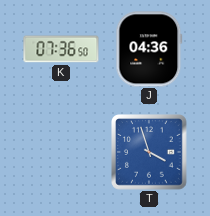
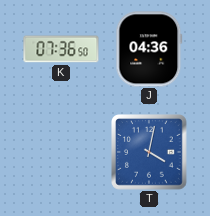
T: 3:57 -> 4:02 (149, 152)
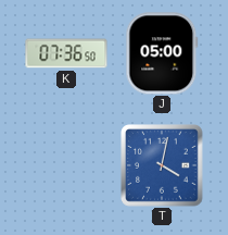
J: 04:36 -> 05:00 (162, 53)
